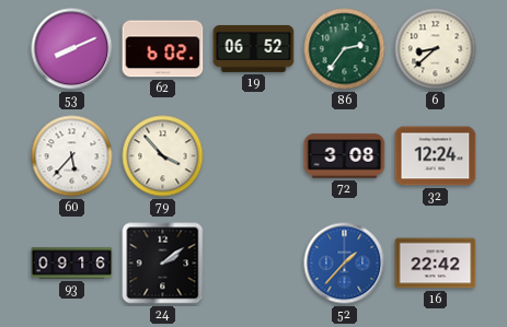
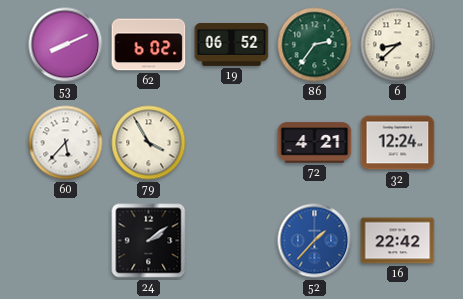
79: 3:53 -> 3:55 (149, 143)
72: 3:08 -> 4:21 (315, 143)
93: 09:16 -> none (72, 264)
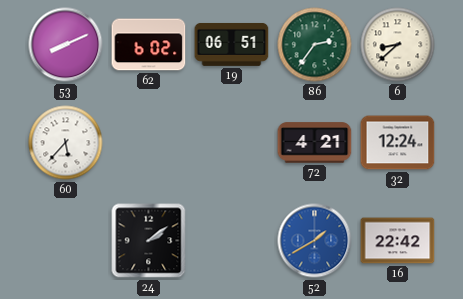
19: 06:52 -> 06:51 (232, 44)
79: 3:55 -> none (149, 143)
52: 1:37 -> 1:40 (315, 241)
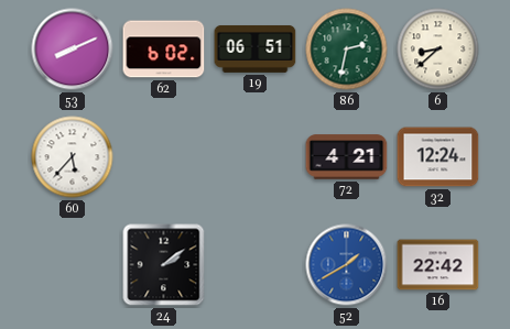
86: 2:36 -> 2:32 (347, 50)
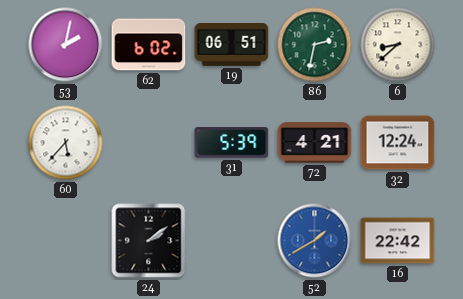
53: 8:11 -> 2:02 (66, 45)
31: none -> 5:39 (232, 143)
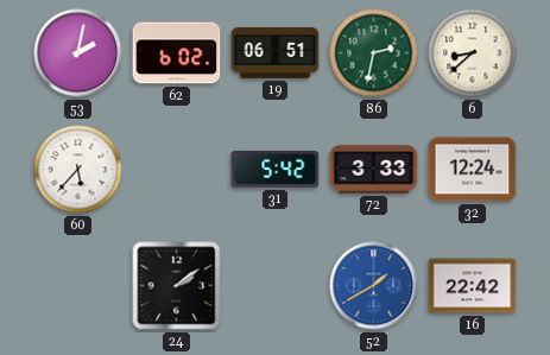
31: 5:39 -> 5:42 (276, 170)
72: 4:21 -> 3:33 (374, 170)
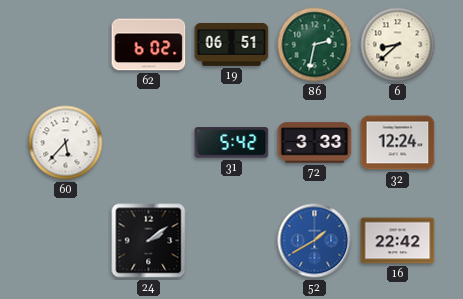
53: 2:02 -> none (78, 53)
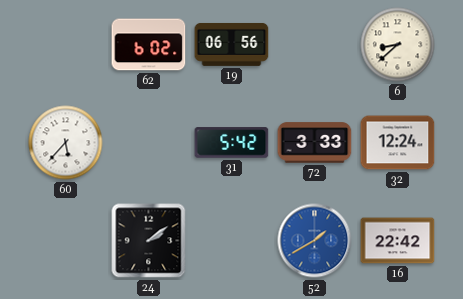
19: 06:51 -> 06:56 (232, 44)
86: 2:32 -> none (315, 45)
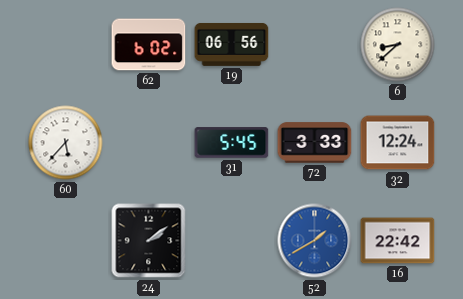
31: 5:42 -> 5:45 (232, 143)
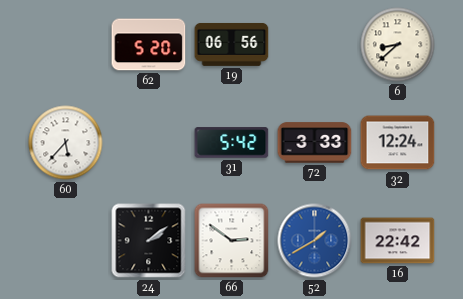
62: 6:02 -> 5:20 (149, 45)
31: 5:45 -> 5:42 (232, 143)
66: none -> 2:51 (232, 241)
